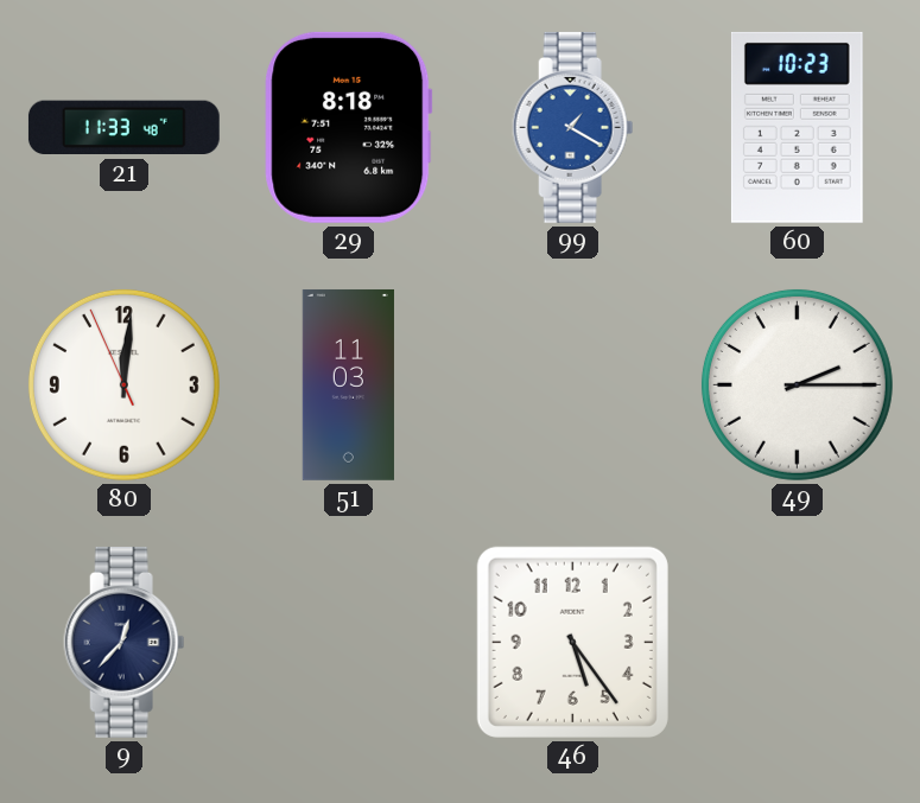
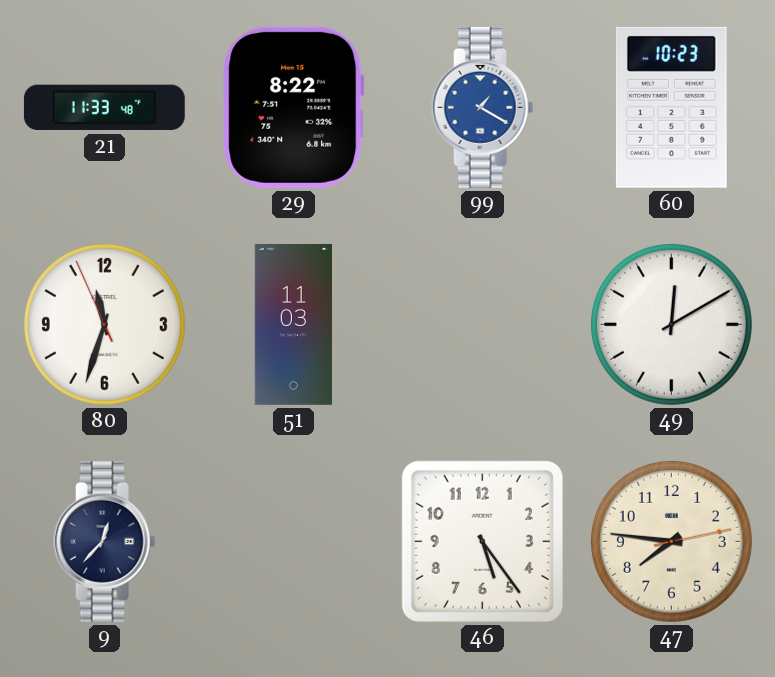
29: 8:18 -> 8:22 (294, 107)
80: 12:00 -> 11:32 (104, 324)
49: 2:15 -> 12:10 (671, 324)
47: none -> 7:46 (671, 541)
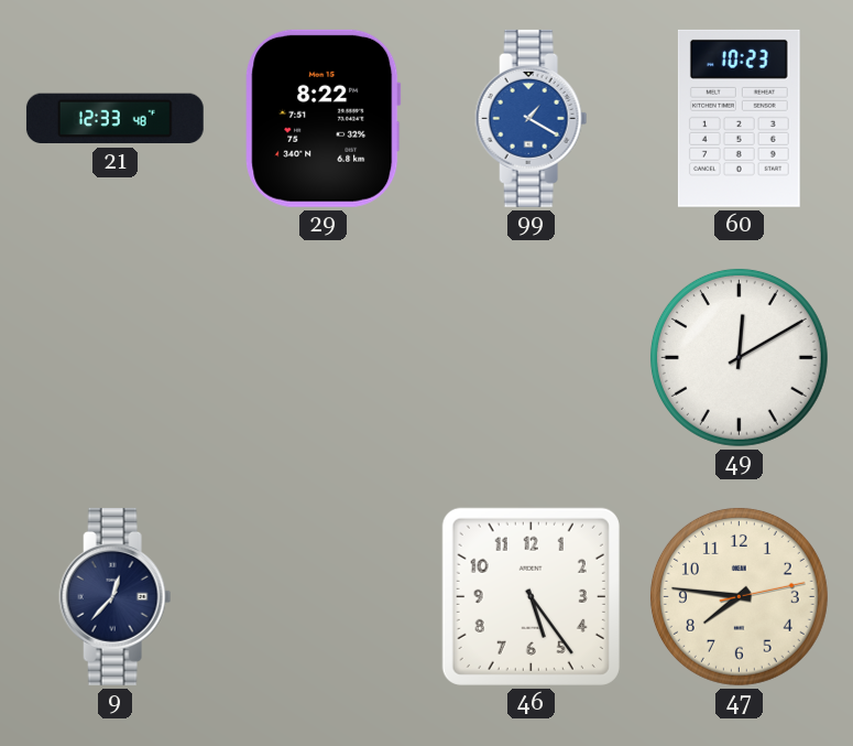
21: 11:33 -> 12:33 (114, 119)
80: 11:32 -> none (104, 324)
51: 11:03 -> none (293, 324)
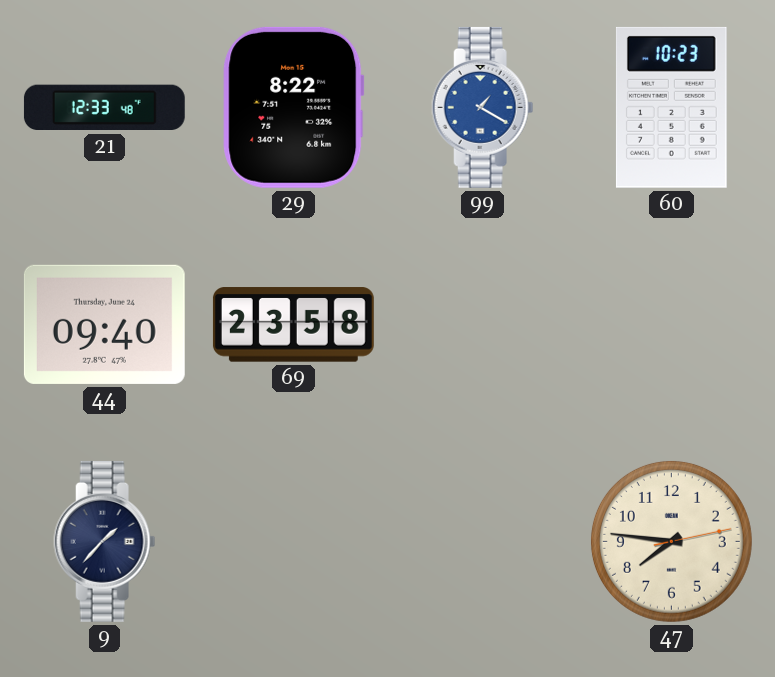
44: none -> 09:40 (104, 324)
69: none -> 23:58 (293, 325)
49: 12:10 -> none (739, 357)
9: 12:37 -> 1:37 (105, 541)
46: 5:24 -> none (531, 596)
